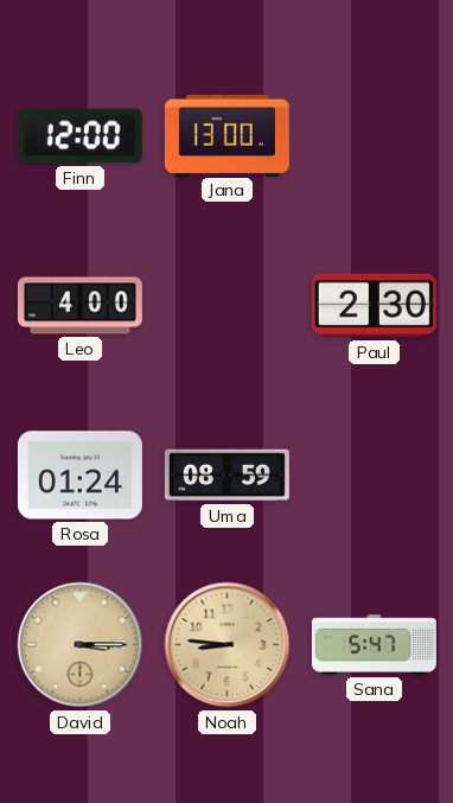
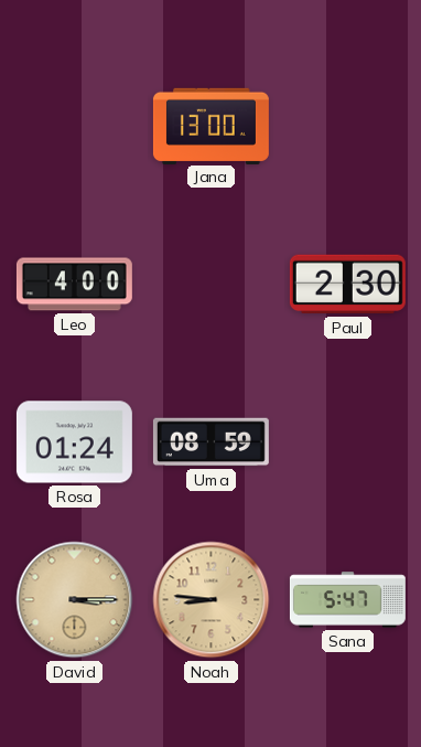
Finn: 12:00 -> none (79, 136)
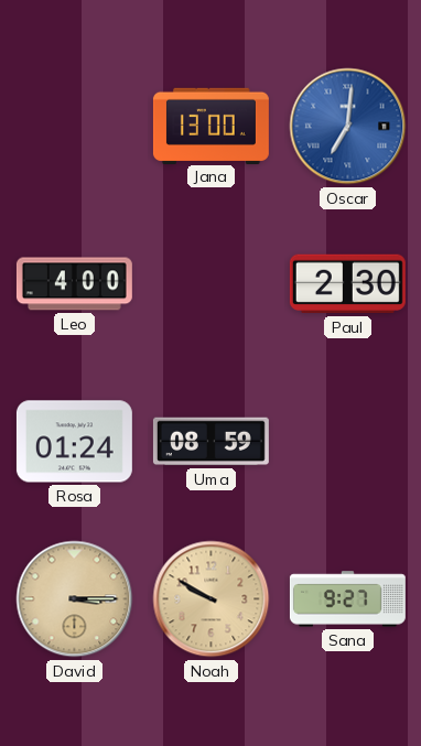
Oscar: none -> 7:01 (348, 127)
Noah: 8:46 -> 9:50 (212, 599)
Sana: 5:47 -> 9:27 (347, 599)
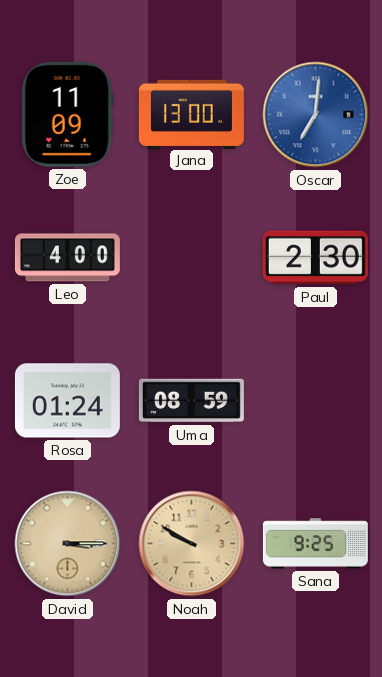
Zoe: none -> 11:09 (67, 114)
Sana: 9:27 -> 9:25 (315, 544)
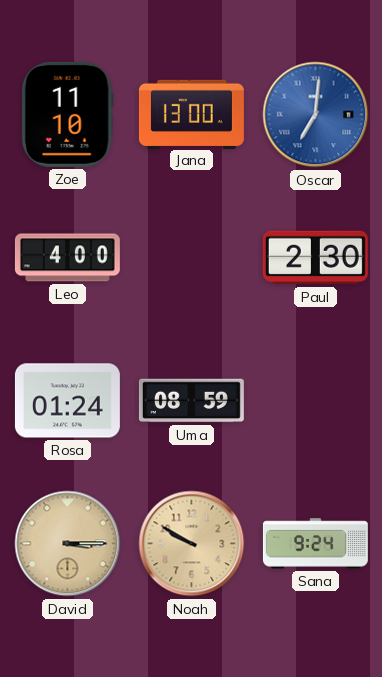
Zoe: 11:09 -> 11:10 (67, 114)
Sana: 9:25 -> 9:24 (315, 544)
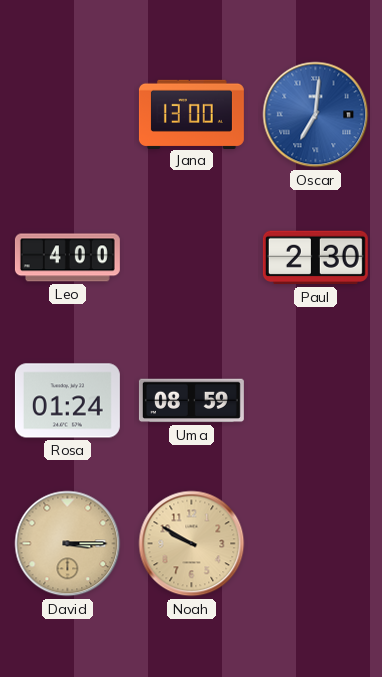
Zoe: 11:10 -> none (67, 114)
Sana: 9:24 -> none (315, 544)
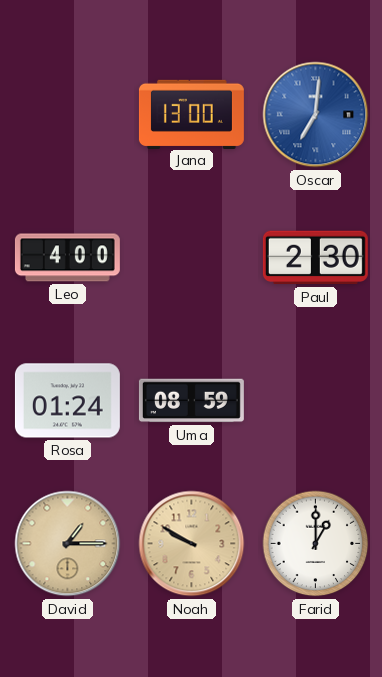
David: 3:15 -> 1:15 (68, 544)
Farid: none -> 1:00 (316, 544)
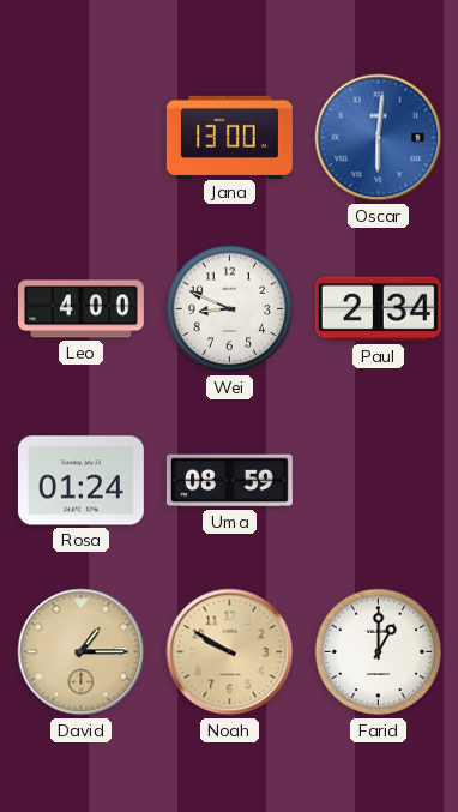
Oscar: 7:01 -> 6:01 (379, 138)
Wei: none -> 8:49 (230, 309)
Paul: 2:30 -> 2:34 (378, 309)
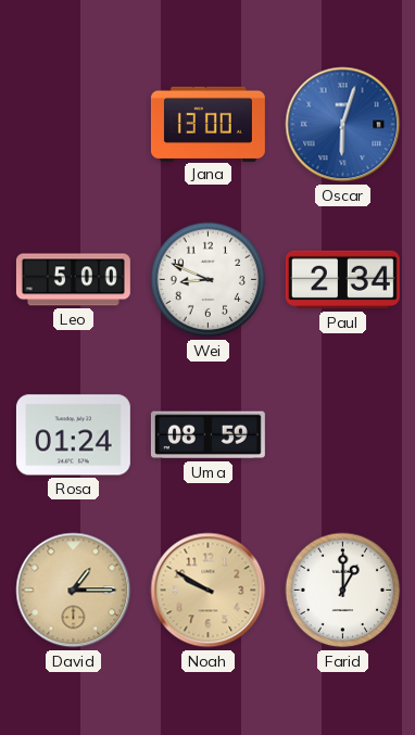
Oscar: 6:01 -> 6:03 (343, 125)
Leo: 4:00 -> 5:00 (73, 280)
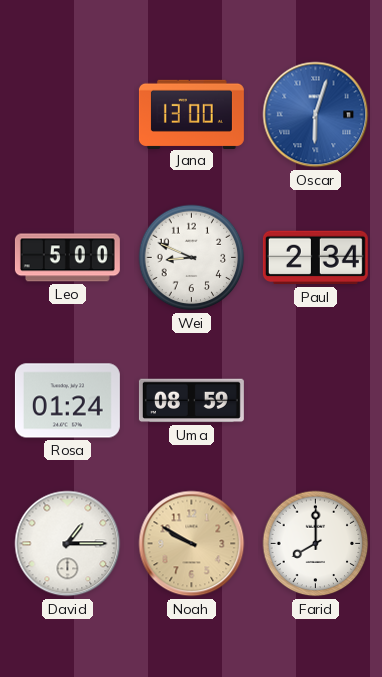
David dial: champagne -> white (68, 544)
Farid: 1:00 -> 8:00 (316, 544)
